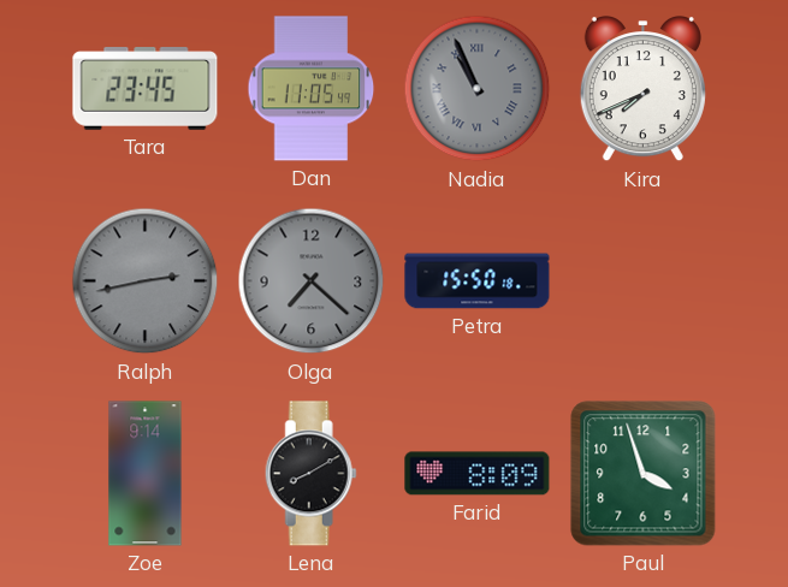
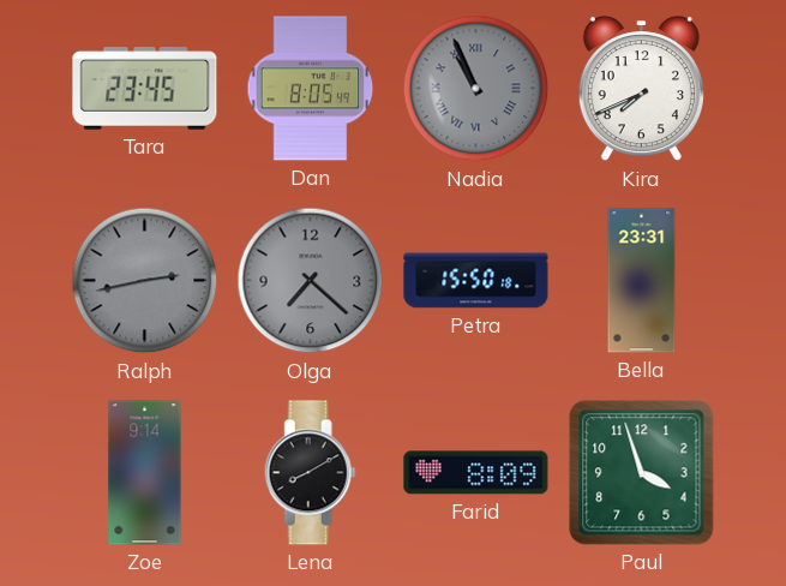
Dan: 11:05 -> 8:05 (311, 89)
Bella: none -> 23:31 (642, 281)
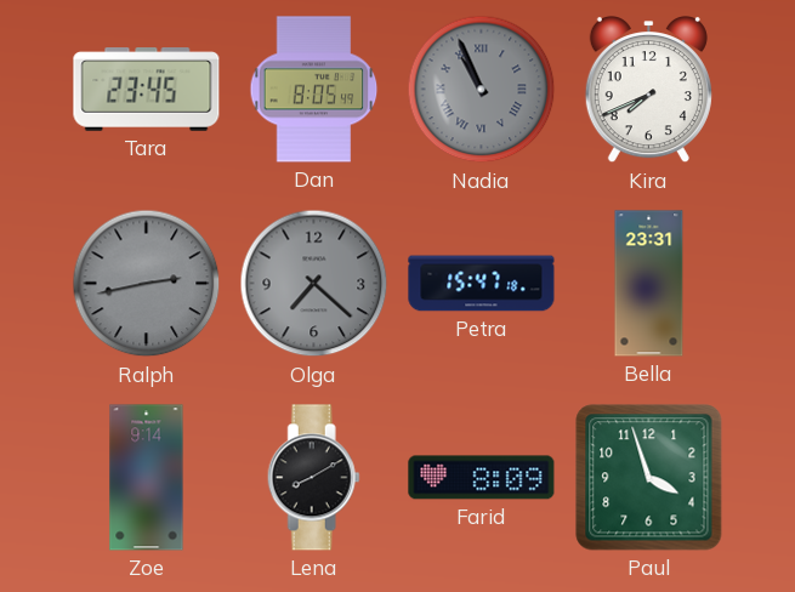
Petra: 15:50 -> 15:47 (482, 284)
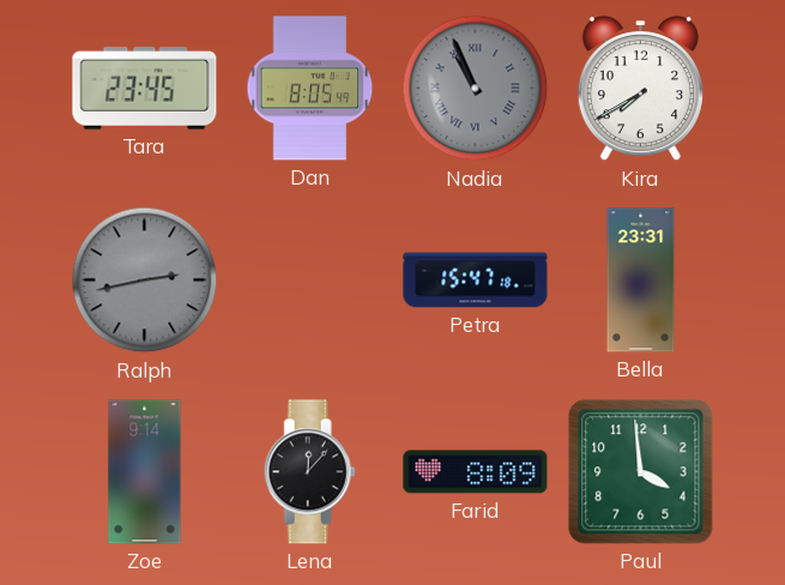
Kira: 7:41 -> 7:40 (640, 90)
Olga: 7:22 -> none (314, 284)
Lena: 8:10 -> 12:07 (309, 472)
Paul: 3:57 -> 3:59 (641, 472)
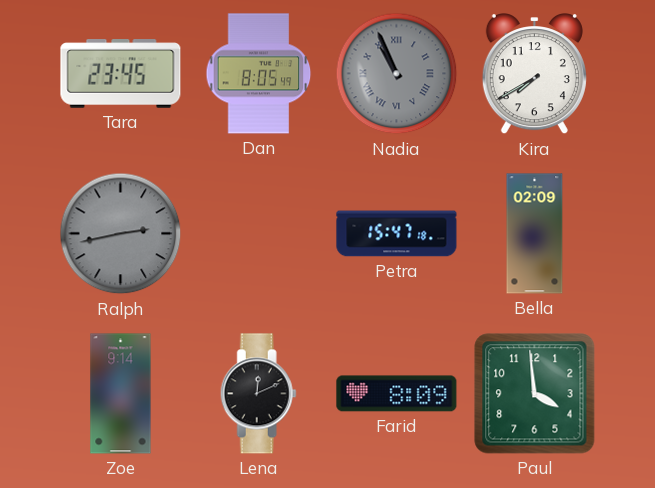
Bella: 23:31 -> 02:09 (535, 234)
Lena: 12:07 -> 12:11 (258, 394)
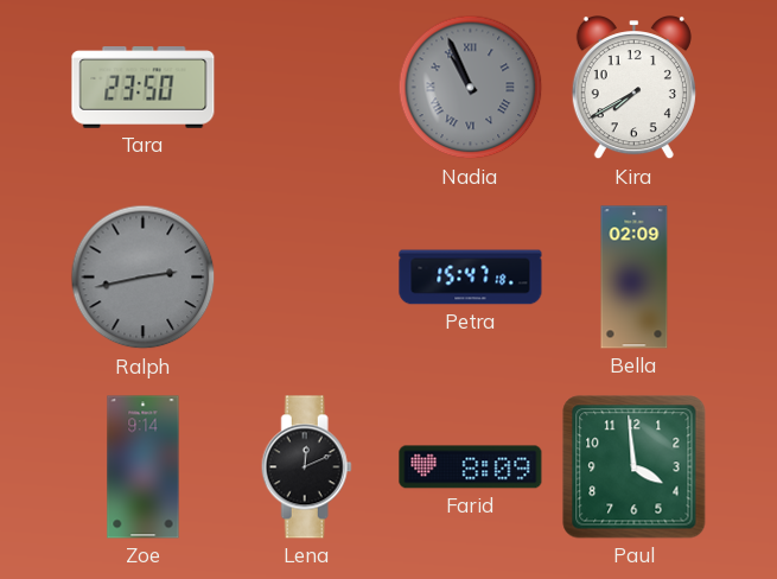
Tara: 23:45 -> 23:50 (144, 88)
Dan: 8:05 -> none (259, 74)
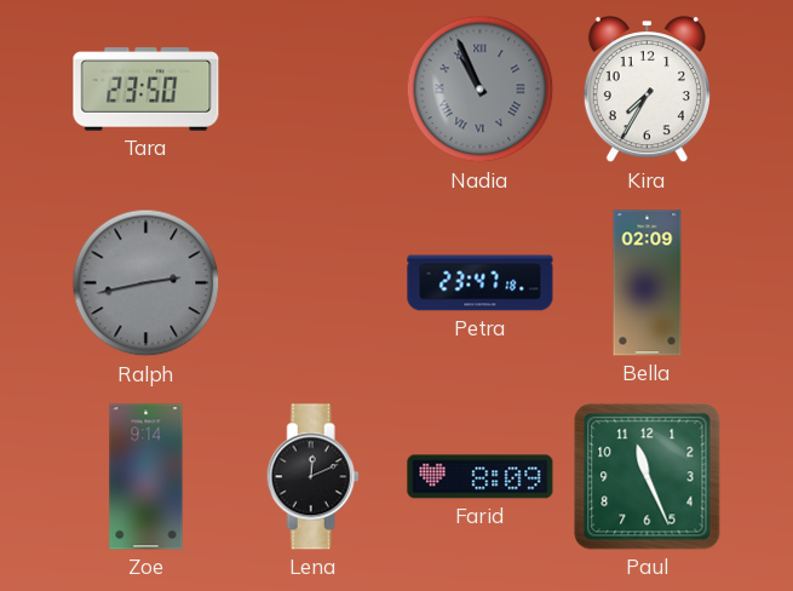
Kira: 7:40 -> 7:35 (647, 91)
Petra: 15:47 -> 23:47 (481, 283)
Paul: 3:59 -> 11:26 (648, 477)
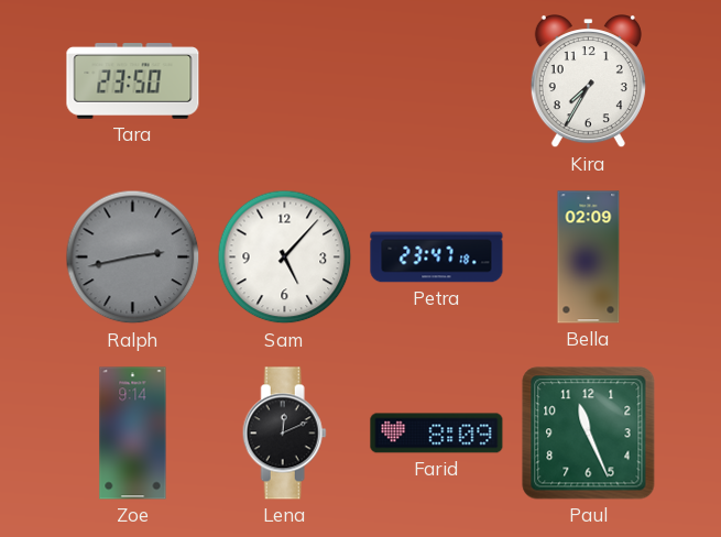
Nadia: 10:56 -> none (481, 90)
Sam: none -> 5:07 (285, 257)
